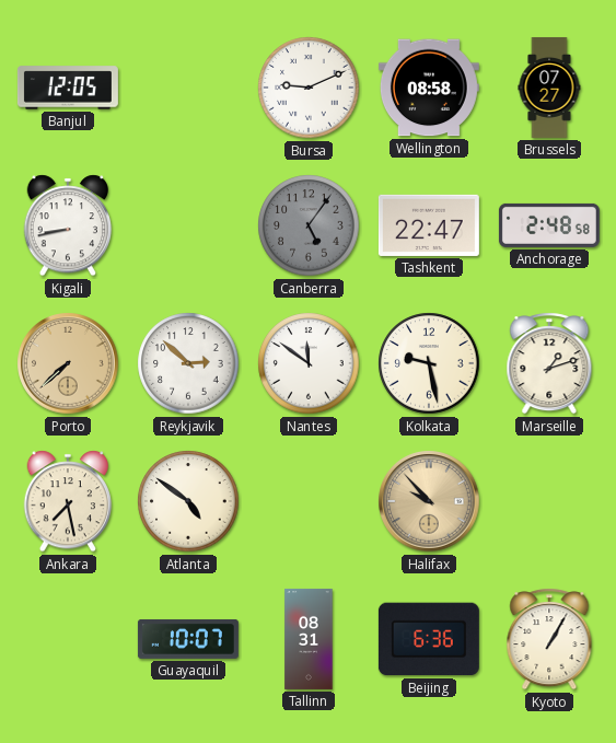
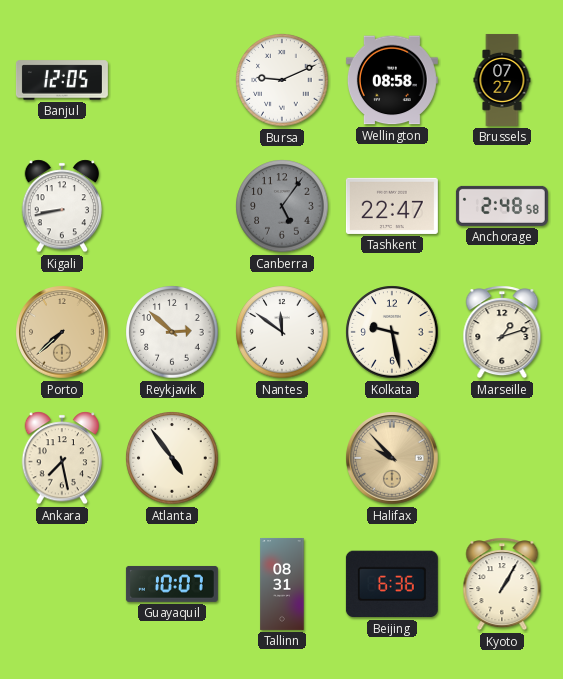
Atlanta: 4:51 -> 4:54 (172, 458)
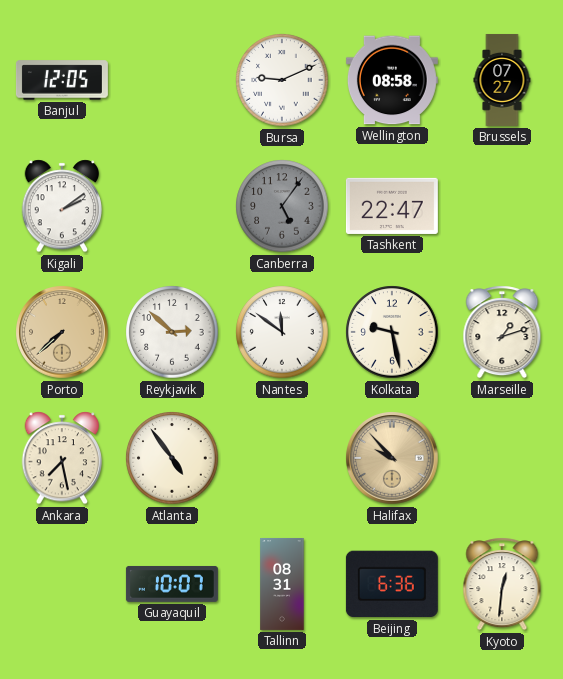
Kigali: 8:43 -> 2:09 (61, 206)
Anchorage: 2:48 -> none (502, 206)
Kyoto: 1:05 -> 12:31 (502, 584)
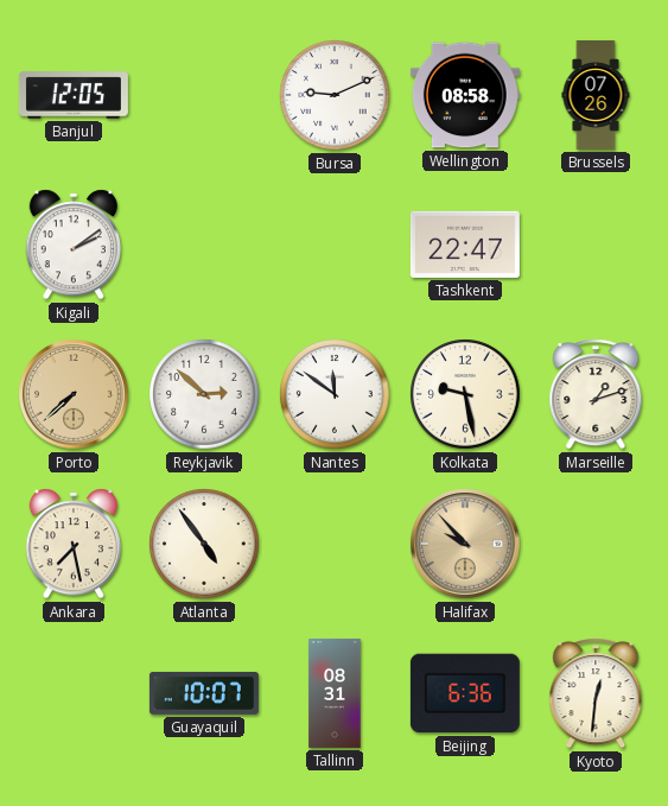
Brussels: 07:27 -> 07:26 (596, 95)
Canberra: 5:06 -> none (282, 206)
